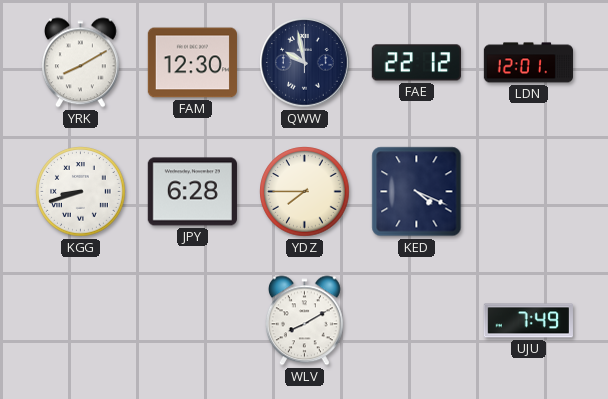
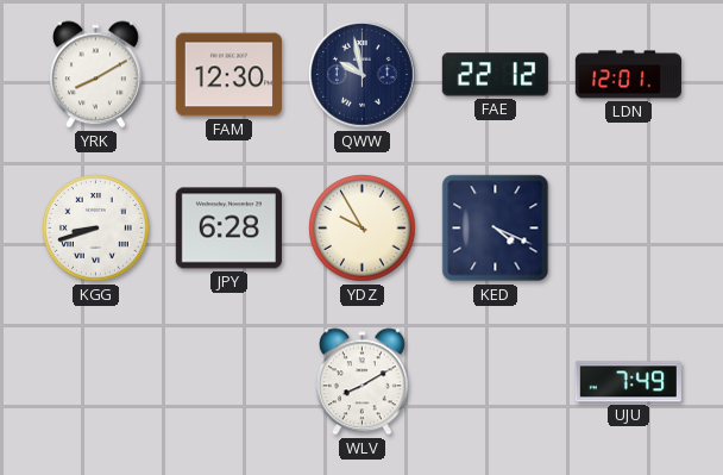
YDZ: 7:45 -> 9:55 (363, 229)
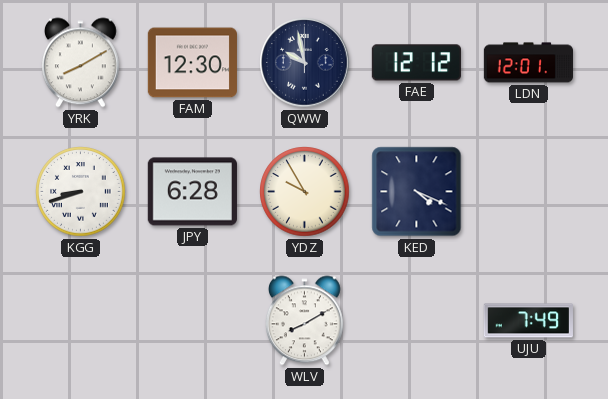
FAE: 22:12 -> 12:12 (416, 63)
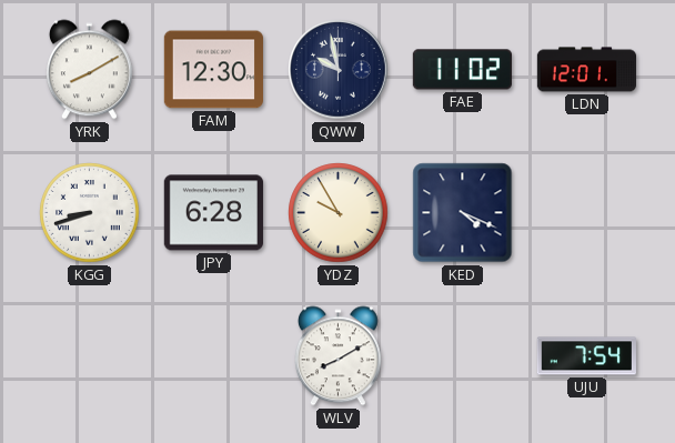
FAE: 12:12 -> 11:02 (462, 70)
UJU: 7:49 -> 7:54 (586, 356)
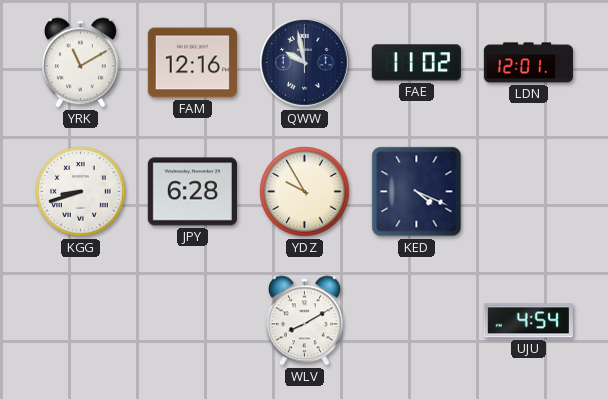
YRK: 8:10 -> 11:10 (80, 63)
FAM: 12:30 -> 12:16 (192, 63)
UJU: 7:54 -> 4:54 (528, 321)
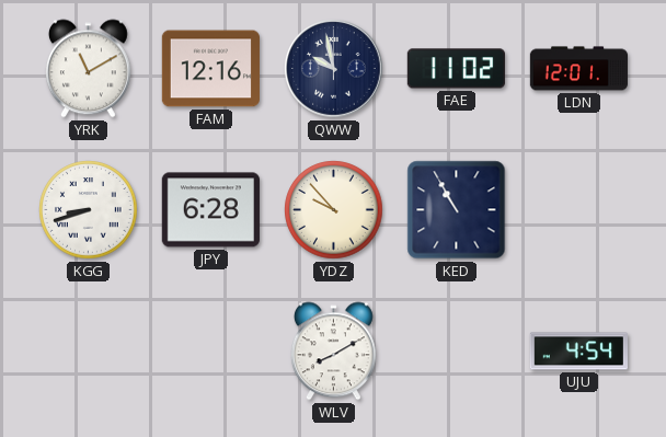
YDZ: 9:55 -> 9:53 (334, 210)
KED: 4:19 -> 10:55 (457, 210)
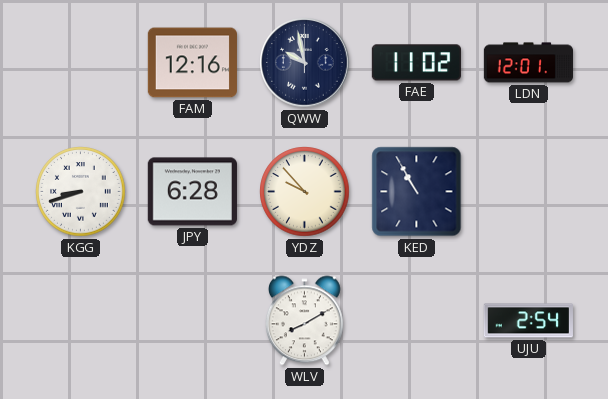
YRK: 11:10 -> none (88, 69)
UJU: 4:54 -> 2:54 (528, 321)
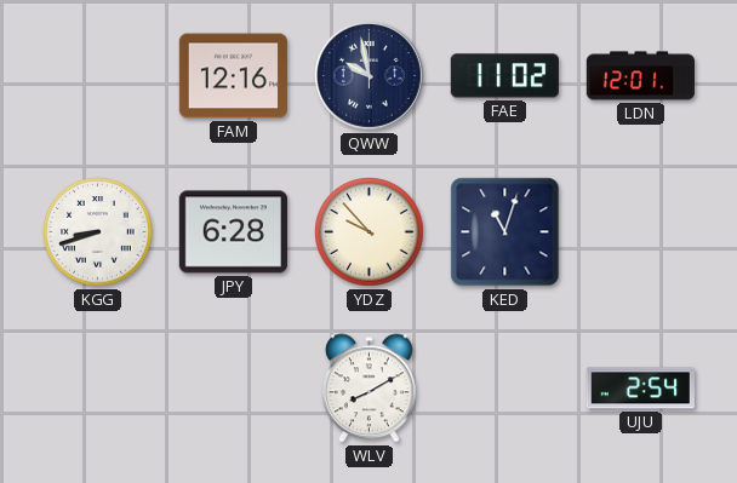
KED: 10:55 -> 11:03 (505, 232)
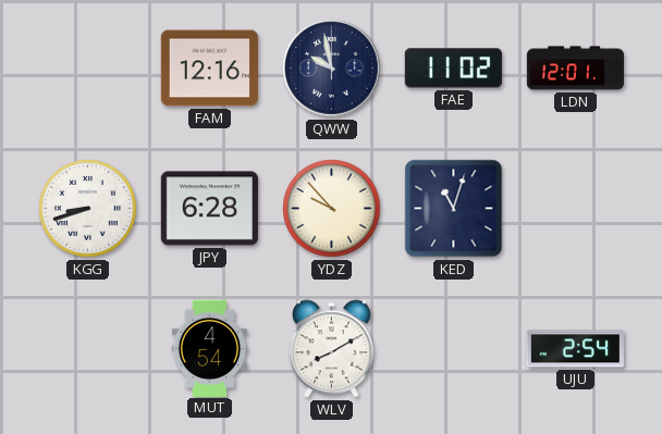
MUT: none -> 4:54 (209, 348)
